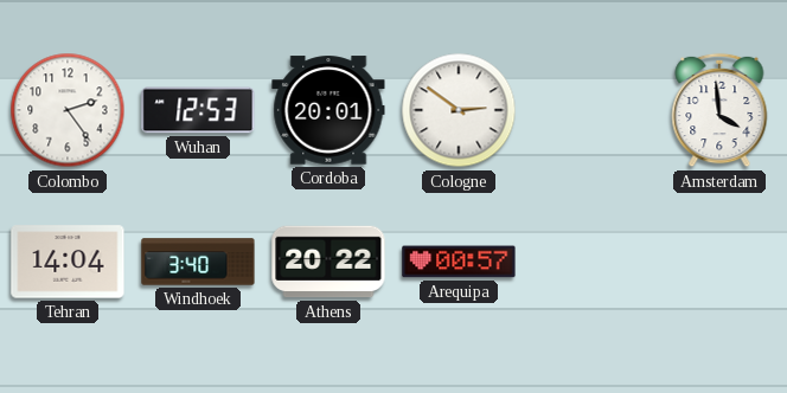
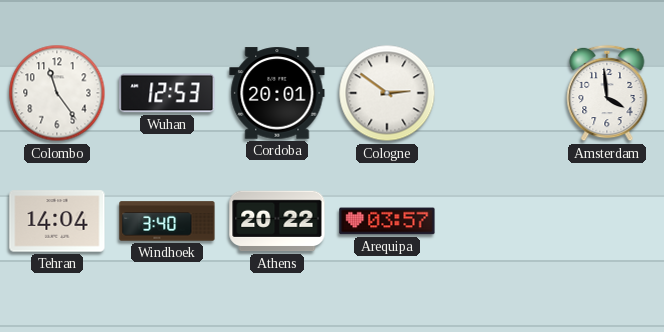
Colombo: 2:24 -> 11:24 (57, 93)
Arequipa: 00:57 -> 03:57 (387, 221)
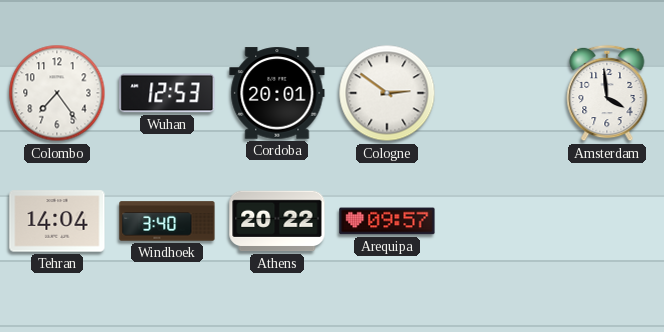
Colombo: 11:24 -> 7:24 (57, 93)
Arequipa: 03:57 -> 09:57 (387, 221)
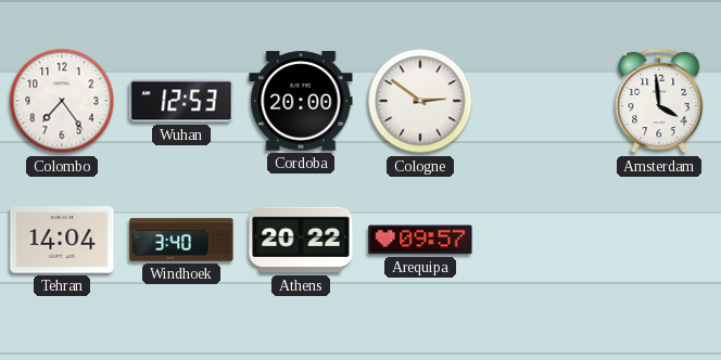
Cordoba: 20:01 -> 20:00 (301, 101)
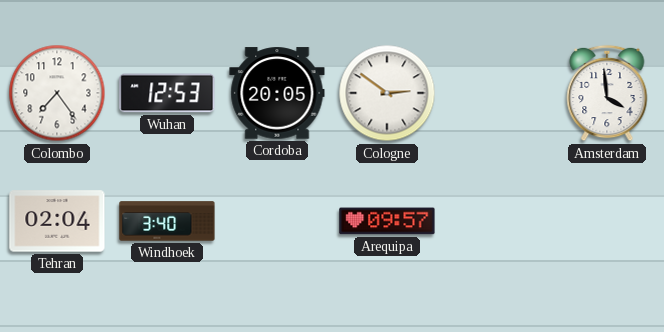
Cordoba: 20:00 -> 20:05 (277, 93)
Tehran: 14:04 -> 02:04 (57, 221)
Athens: 20:22 -> none (301, 240)
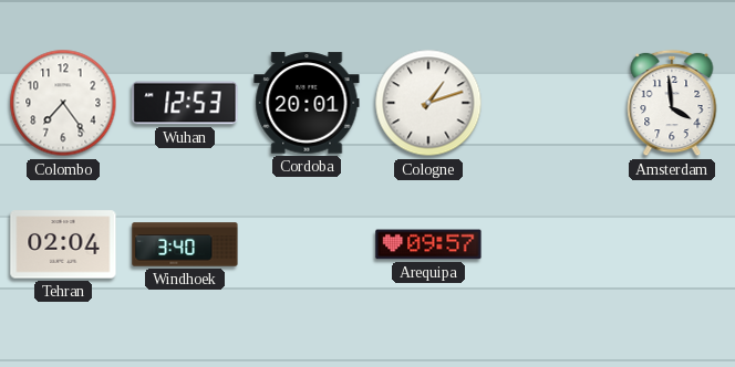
Cordoba: 20:05 -> 20:01 (307, 103)
Cologne: 2:51 -> 1:12 (428, 103)
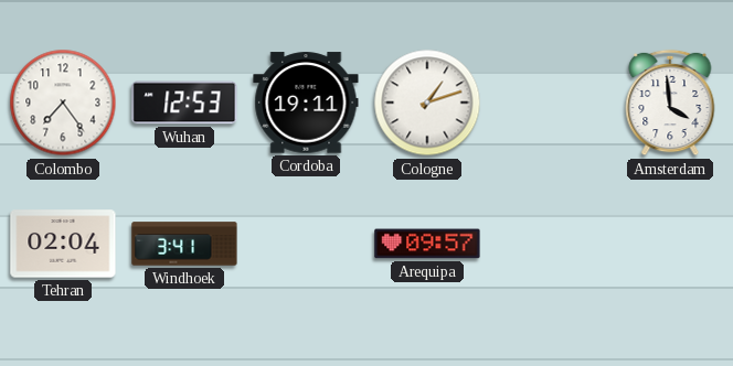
Cordoba: 20:01 -> 19:11 (306, 103)
Windhoek: 3:40 -> 3:41 (184, 244)
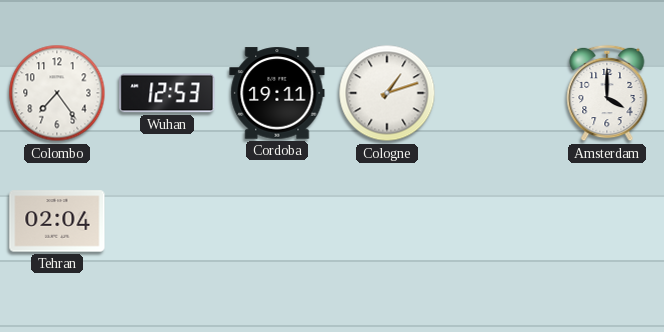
Amsterdam: 3:59 -> 4:00 (607, 93)
Windhoek: 3:41 -> none (184, 244)
Arequipa: 09:57 -> none (427, 244)
